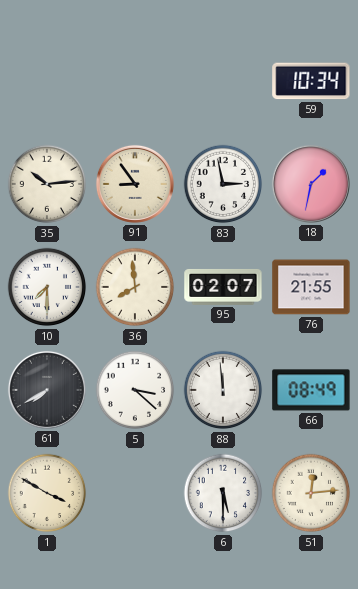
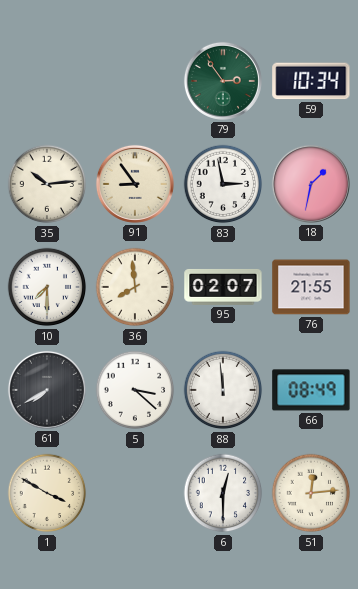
79: none -> 2:54 (223, 81)
6: 5:30 -> 12:30 (223, 493)
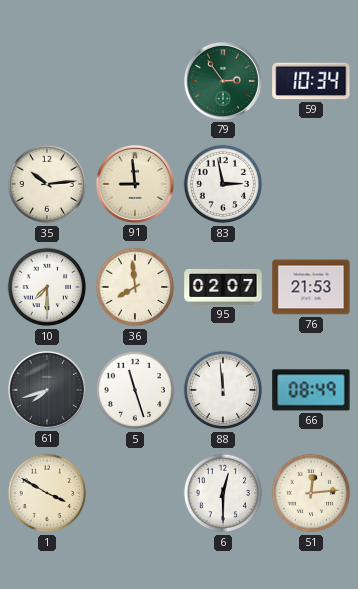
91: 8:54 -> 8:59 (135, 184)
18: 1:32 -> none (311, 184)
76: 21:55 -> 21:53 (311, 287)
61: 7:40 -> 7:42 (47, 390)
5: 3:22 -> 11:27 (135, 390)
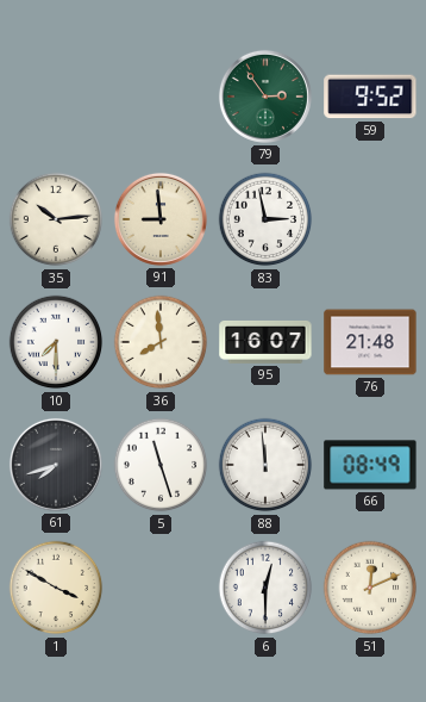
59: 10:34 -> 9:52 (370, 97)
95: 02:07 -> 16:07 (265, 342)
76: 21:53 -> 21:48 (370, 342)
51: 12:14 -> 12:11 (370, 588)
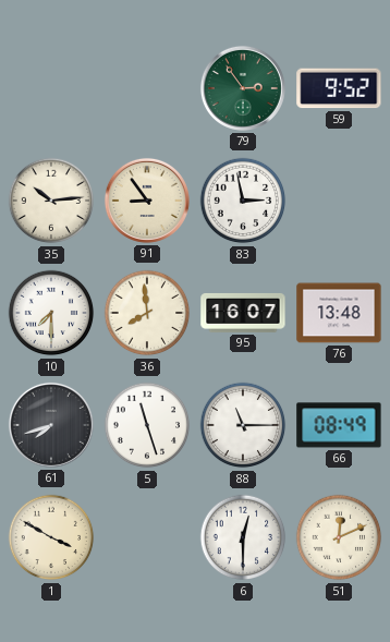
91: 8:59 -> 8:54 (147, 201)
76: 21:48 -> 13:48 (339, 313)
88: 11:59 -> 11:15 (243, 425)
